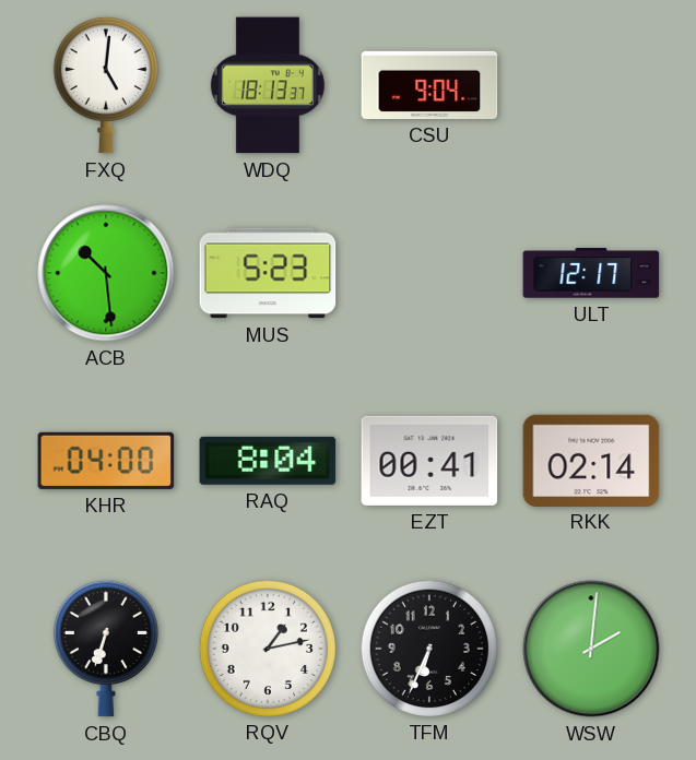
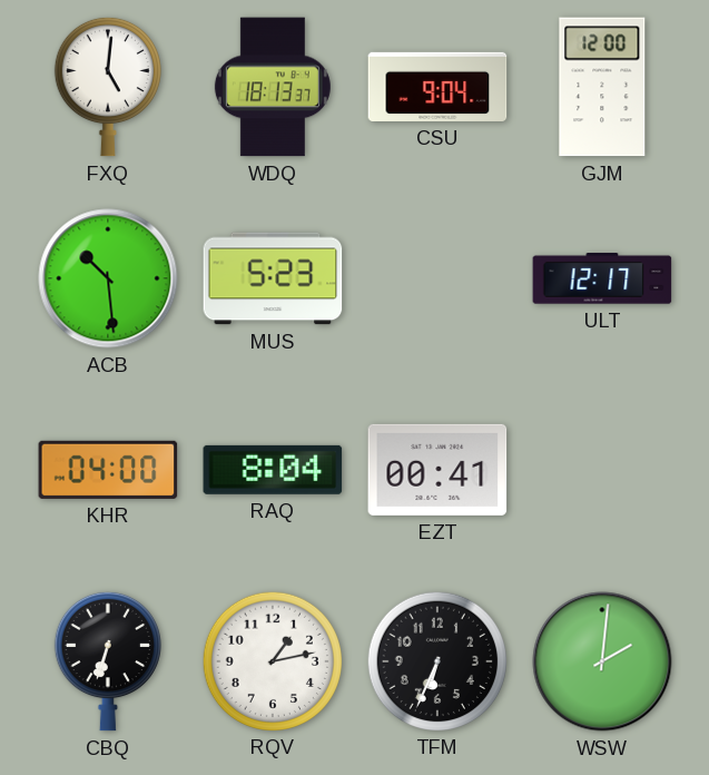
GJM: none -> 12:00 (602, 87)
RKK: 02:14 -> none (591, 460)
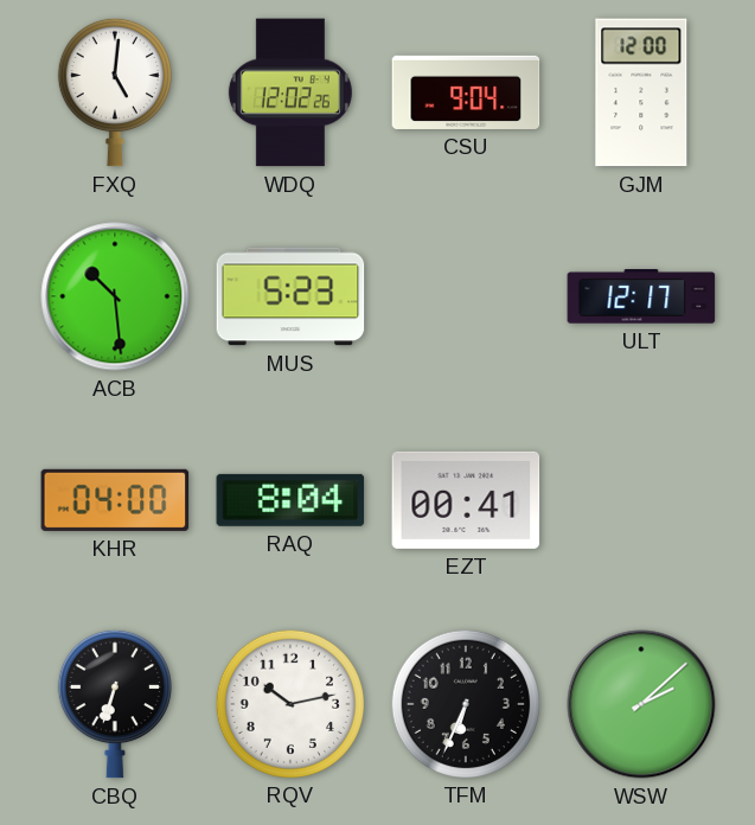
WDQ: 18:13 -> 12:02 (290, 92)
RQV: 1:13 -> 10:13 (289, 703)
WSW: 2:01 -> 2:08 (641, 704)
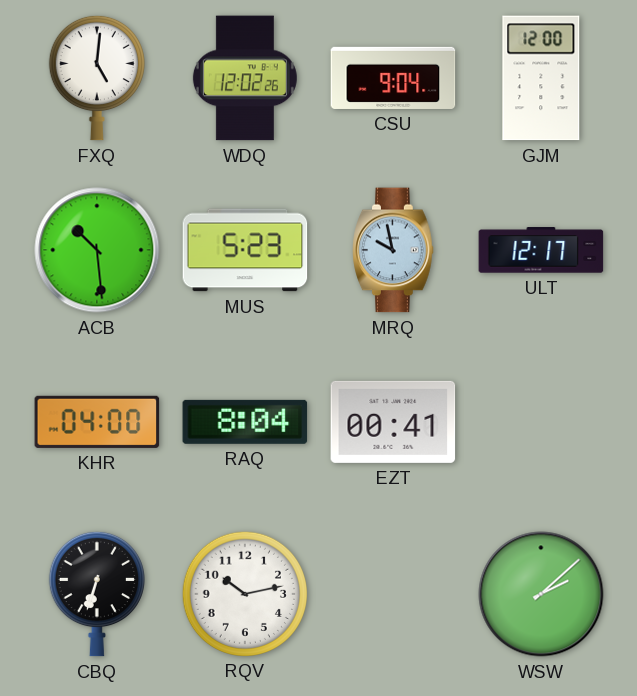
MRQ: none -> 9:58 (393, 250)
TFM: 6:34 -> none (465, 703)
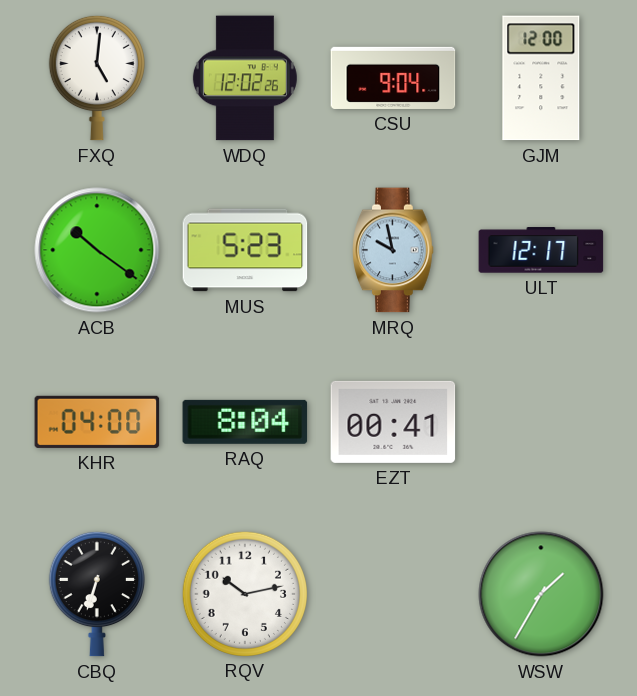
ACB: 10:29 -> 10:21 (97, 250)
WSW: 2:08 -> 1:35 (541, 594)
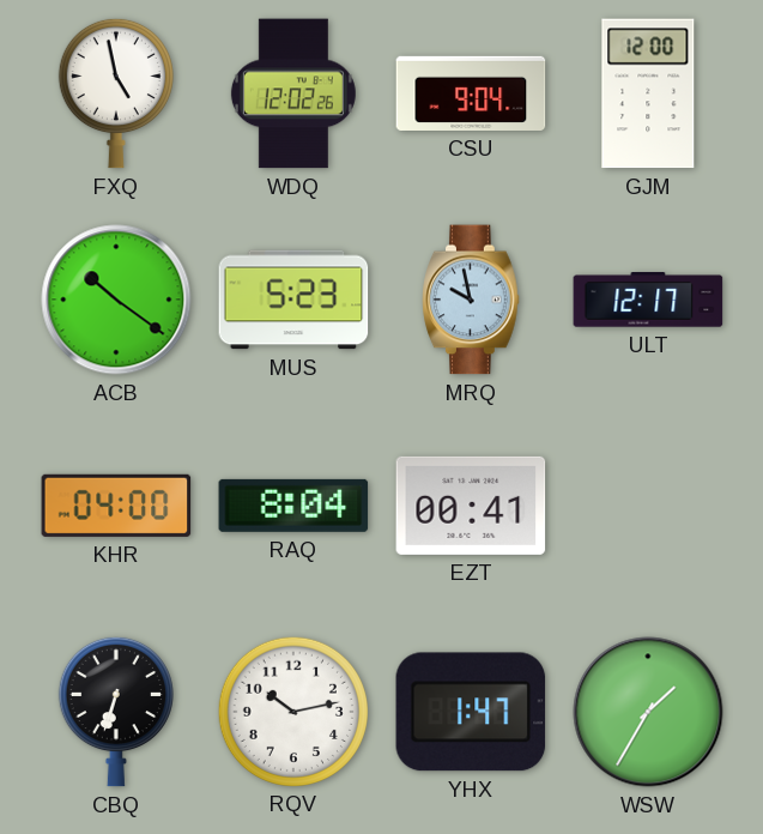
FXQ: 5:01 -> 4:58 (116, 93)
YHX: none -> 1:47 (471, 712)
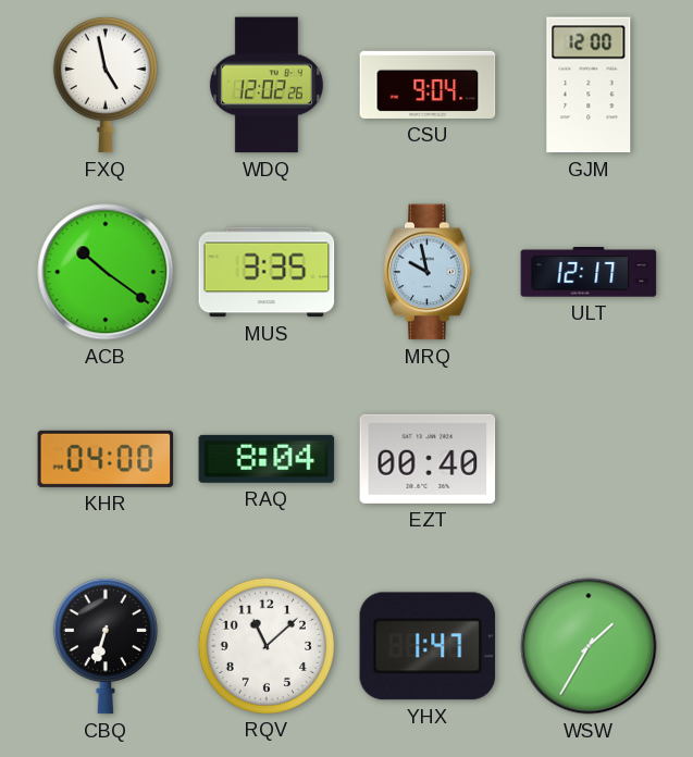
MUS: 5:23 -> 3:35 (267, 272)
EZT: 00:41 -> 00:40 (428, 459)
RQV: 10:13 -> 11:08 (265, 645)
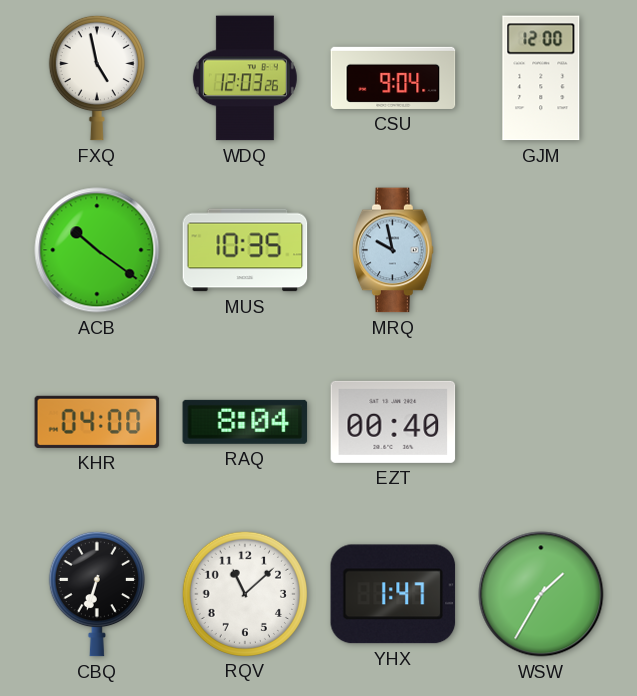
WDQ: 12:02 -> 12:03 (245, 78)
MUS: 3:35 -> 10:35 (245, 250)
ULT: 12:17 -> none (589, 272)
